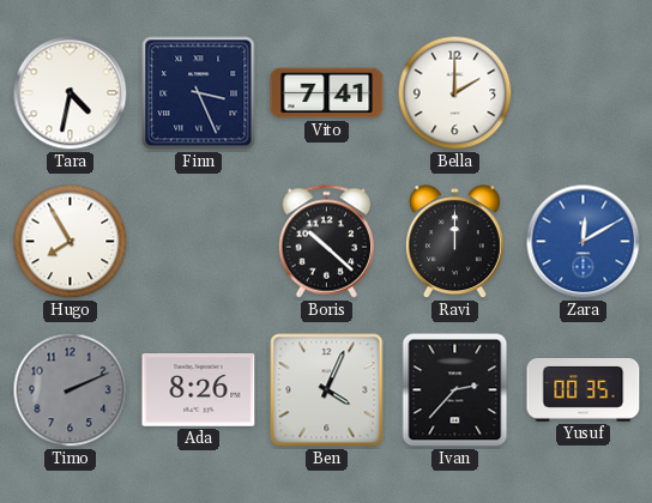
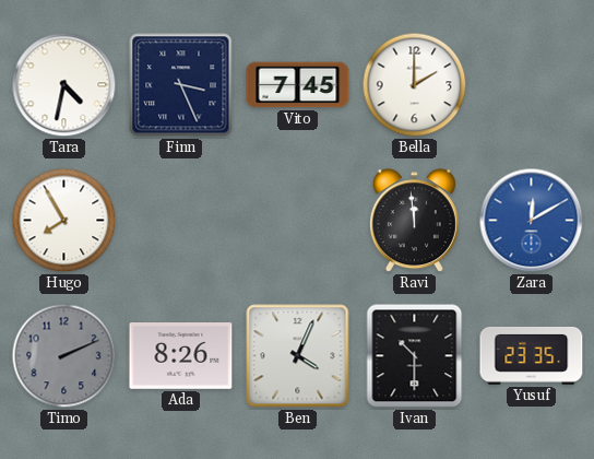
Vito: 7:41 -> 7:45 (298, 85)
Boris: 10:22 -> none (327, 242)
Ravi: 12:00 -> 11:59 (414, 221)
Ivan: 2:37 -> 10:30 (415, 356)
Yusuf: 00:35 -> 23:35 (532, 355)
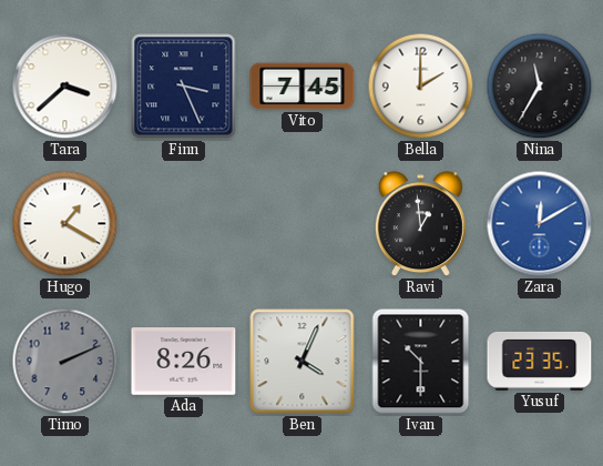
Tara: 4:32 -> 3:38 (65, 87)
Nina: none -> 11:35 (540, 87)
Hugo: 7:55 -> 1:20 (65, 224)
Ravi: 11:59 -> 12:59 (420, 224)
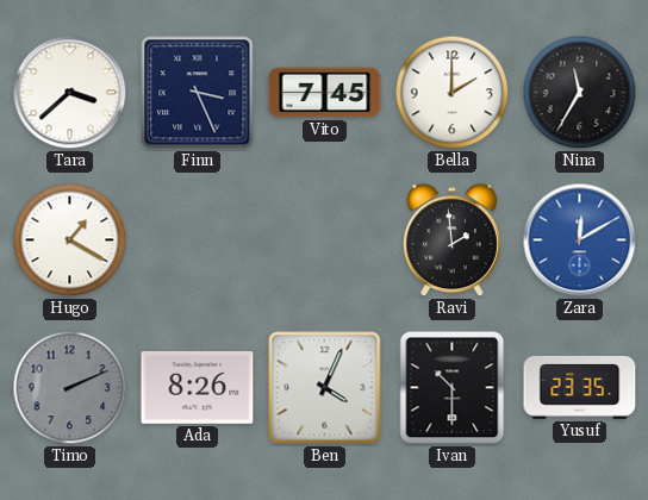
Ravi: 12:59 -> 1:59 (451, 240)
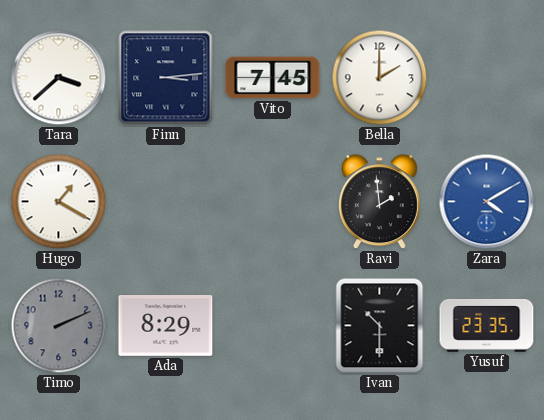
Finn: 3:26 -> 3:14 (166, 78)
Nina: 11:35 -> none (580, 93)
Zara: 12:10 -> 4:10 (487, 202)
Ada: 8:26 -> 8:29 (166, 326)
Ben: 4:04 -> none (325, 388)
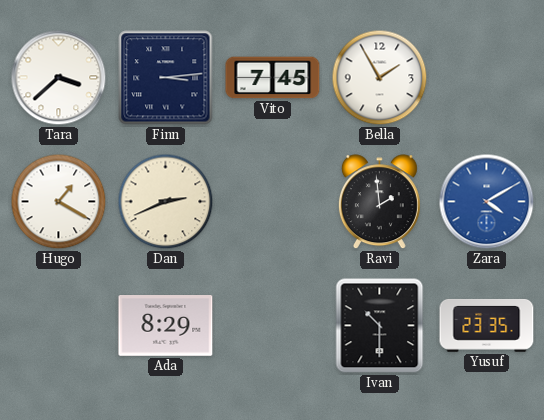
Bella: 2:00 -> 1:55 (380, 78)
Dan: none -> 2:41 (166, 202)
Timo: 2:11 -> none (59, 326)
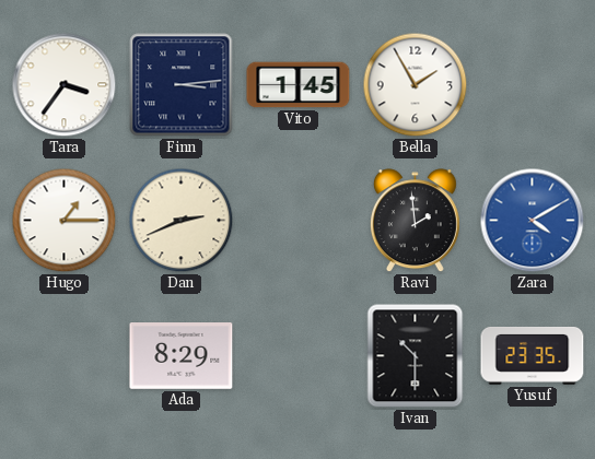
Tara: 3:38 -> 3:36 (65, 85)
Vito: 7:45 -> 1:45 (299, 85)
Hugo: 1:20 -> 1:15 (65, 221)
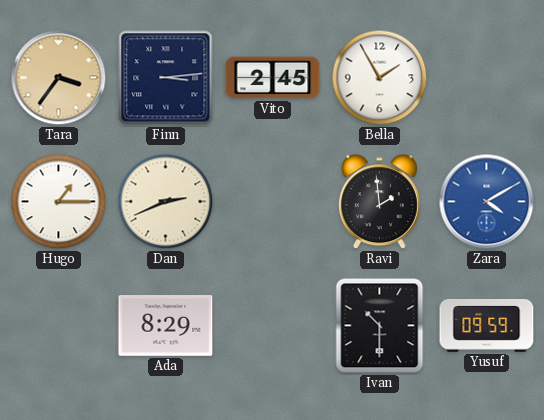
Tara dial: white -> champagne (59, 78)
Vito: 1:45 -> 2:45 (273, 78)
Yusuf: 23:35 -> 09:59 (487, 325)
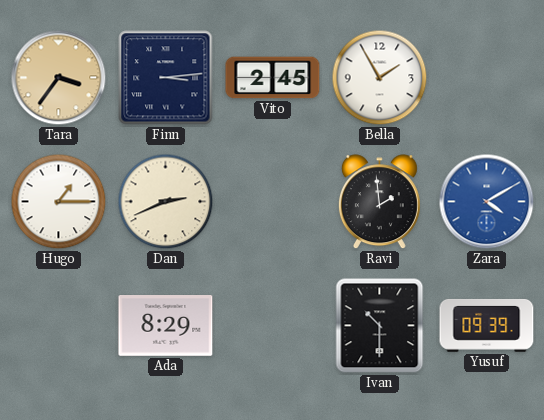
Yusuf: 09:59 -> 09:39 (487, 325)
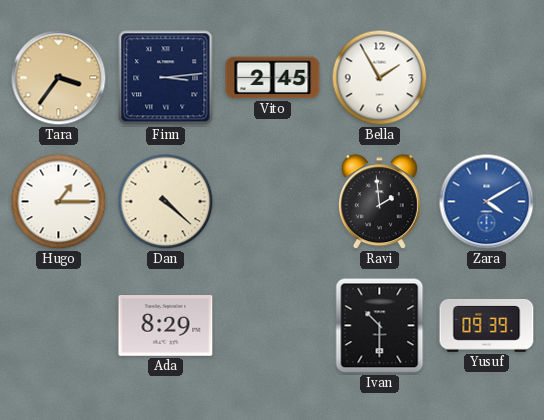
Dan: 2:41 -> 4:22 (166, 202)
